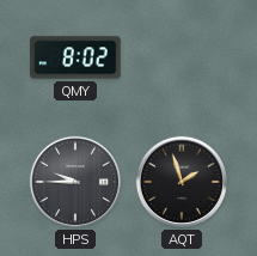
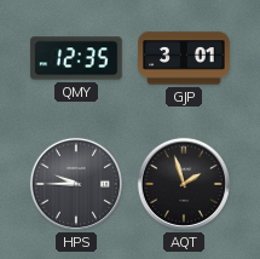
QMY: 8:02 -> 12:35 (76, 58)
GJP: none -> 3:01 (184, 58)
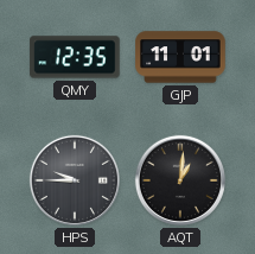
GJP: 3:01 -> 11:01 (180, 57)
AQT: 1:57 -> 1:01 (180, 180)
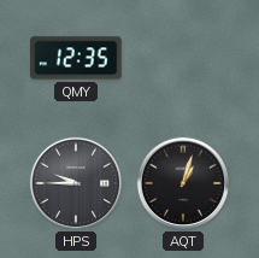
GJP: 11:01 -> none (180, 57)
AQT: 1:01 -> 1:03 (183, 183)
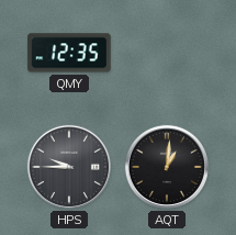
AQT: 1:03 -> 1:01 (167, 167)
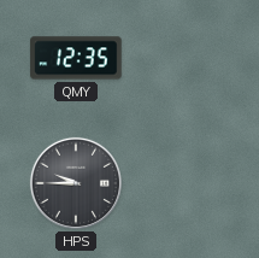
AQT: 1:01 -> none (167, 167)
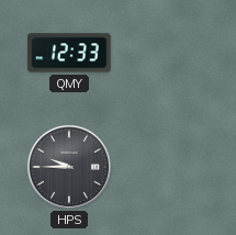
QMY: 12:35 -> 12:33 (69, 53)
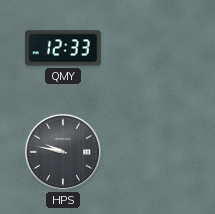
HPS: 9:45 -> 9:47 (63, 152)
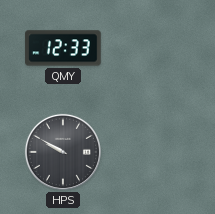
HPS: 9:47 -> 9:50 (63, 152)
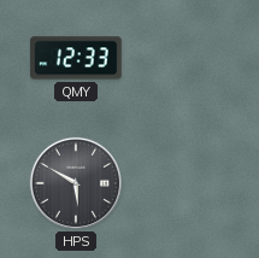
HPS: 9:50 -> 5:50 (76, 183)
